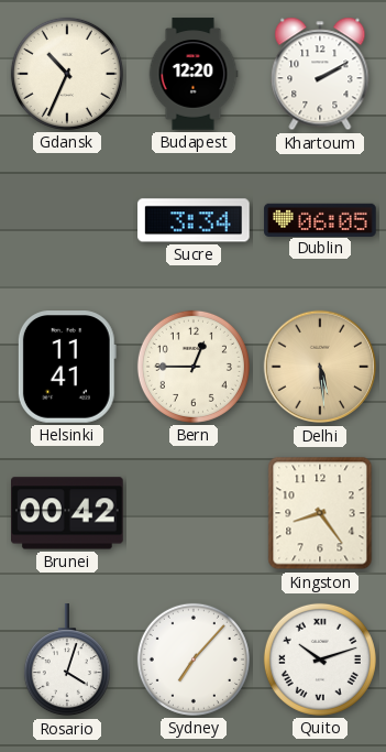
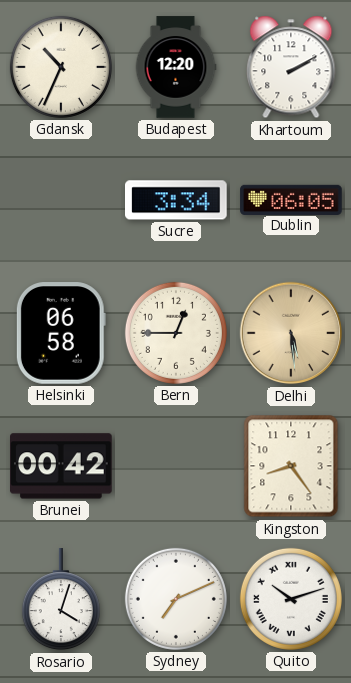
Helsinki: 11:41 -> 06:58 (61, 333)
Sydney: 7:07 -> 7:11 (176, 599)
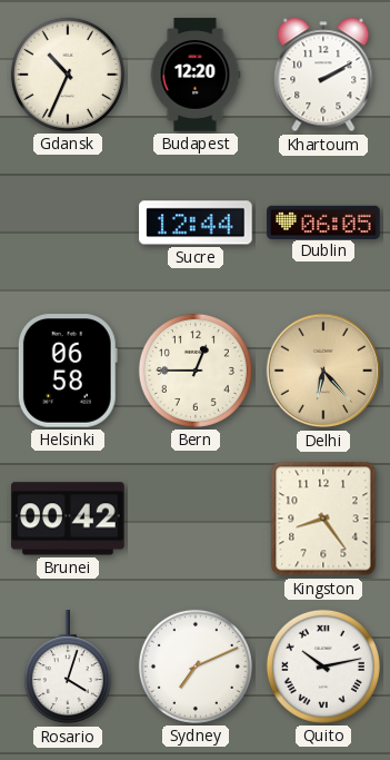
Sucre: 3:34 -> 12:44 (197, 223)
Delhi: 5:29 -> 6:23 (323, 371)
Quito: 10:12 -> 10:13 (323, 667)
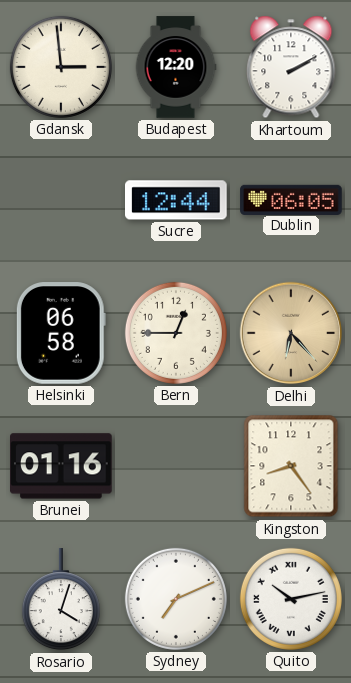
Gdansk: 10:34 -> 2:59 (61, 67)
Brunei: 00:42 -> 01:16 (62, 466)
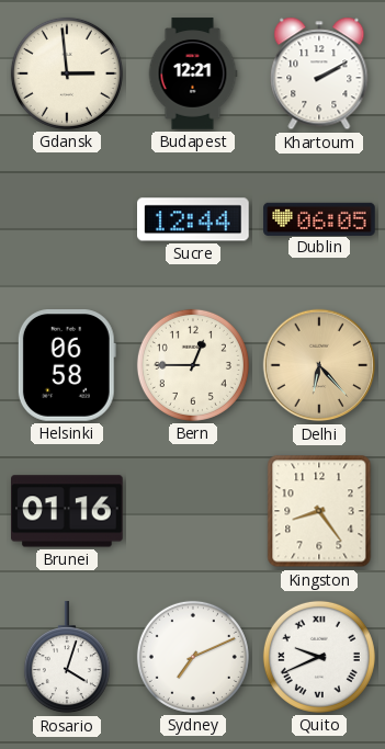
Budapest: 12:20 -> 12:21 (193, 73)
Quito: 10:13 -> 9:41 (319, 657)
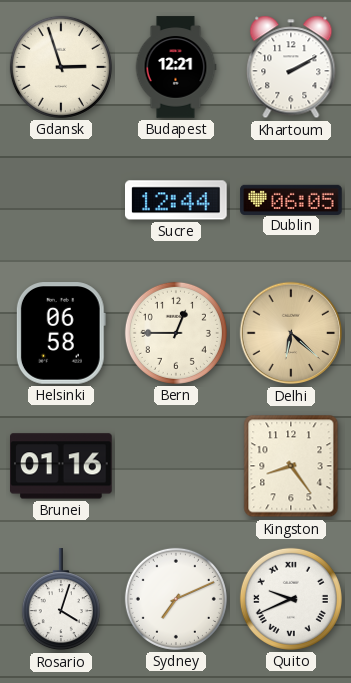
Gdansk: 2:59 -> 2:57 (61, 67)
Delhi: 6:23 -> 6:22 (291, 333)
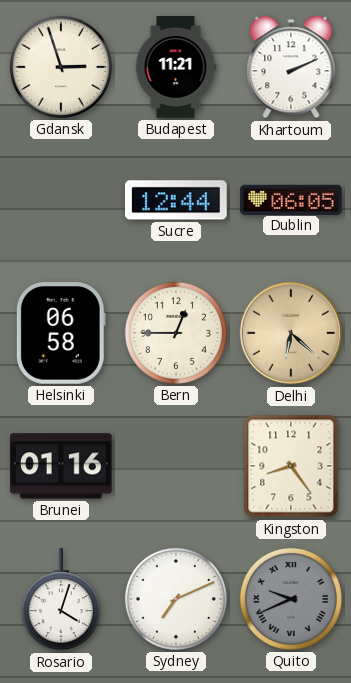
Budapest: 12:21 -> 11:21 (176, 67)
Khartoum: 2:10 -> 2:11 (291, 67)
Quito dial: white -> grey (291, 599)
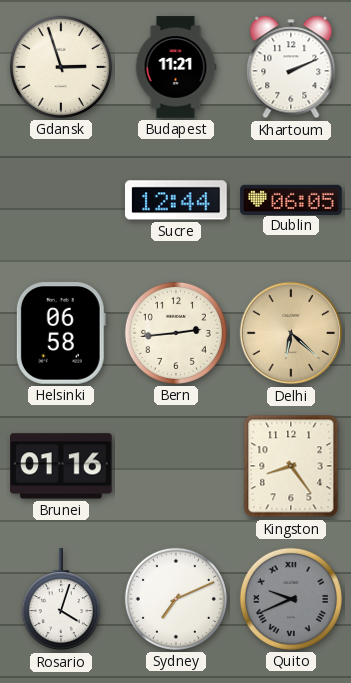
Bern: 12:45 -> 2:44 (176, 333)
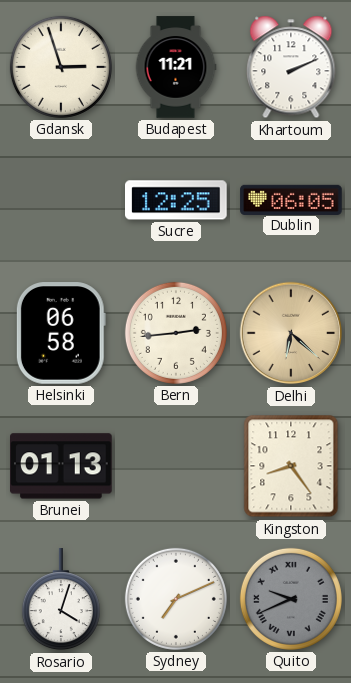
Sucre: 12:44 -> 12:25 (177, 200)
Brunei: 01:16 -> 01:13 (62, 466)
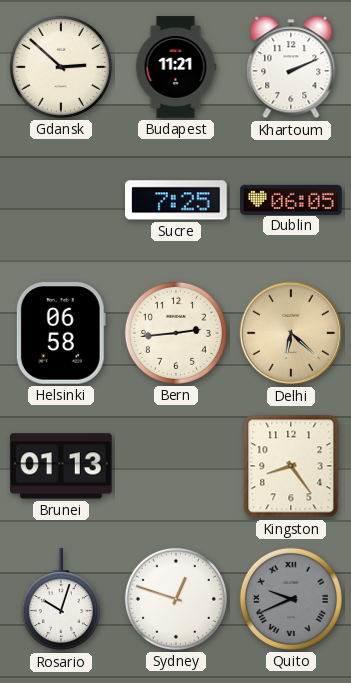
Gdansk: 2:57 -> 2:52 (61, 67)
Sucre: 12:25 -> 7:25 (177, 200)
Rosario: 4:03 -> 10:03 (61, 600)
Sydney: 7:11 -> 12:48 (176, 599)
